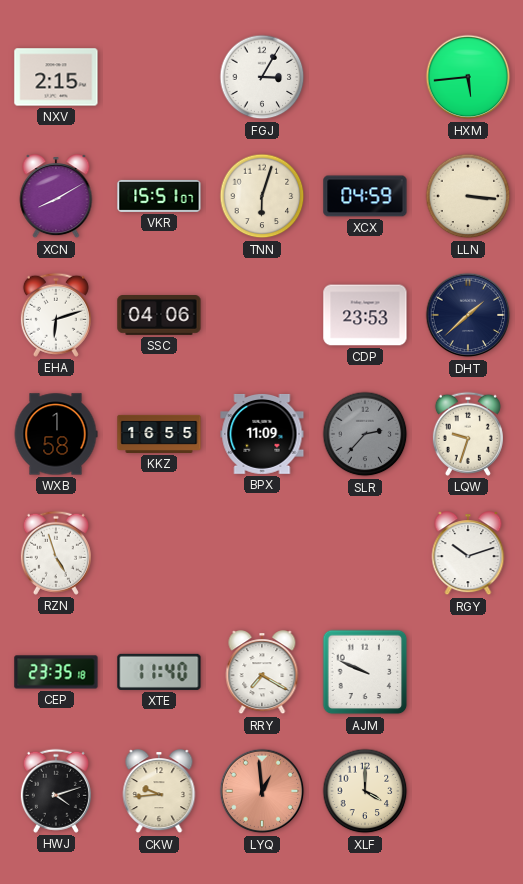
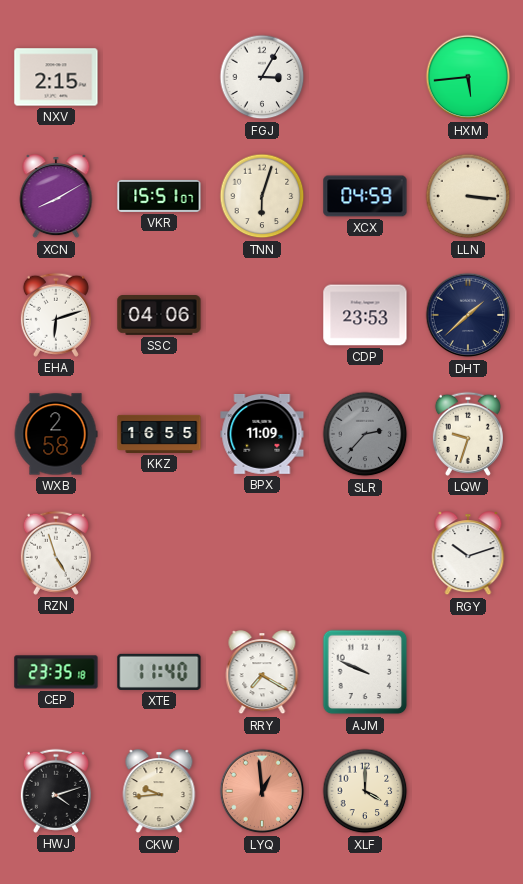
WXB: 1:58 -> 2:58 (56, 434)
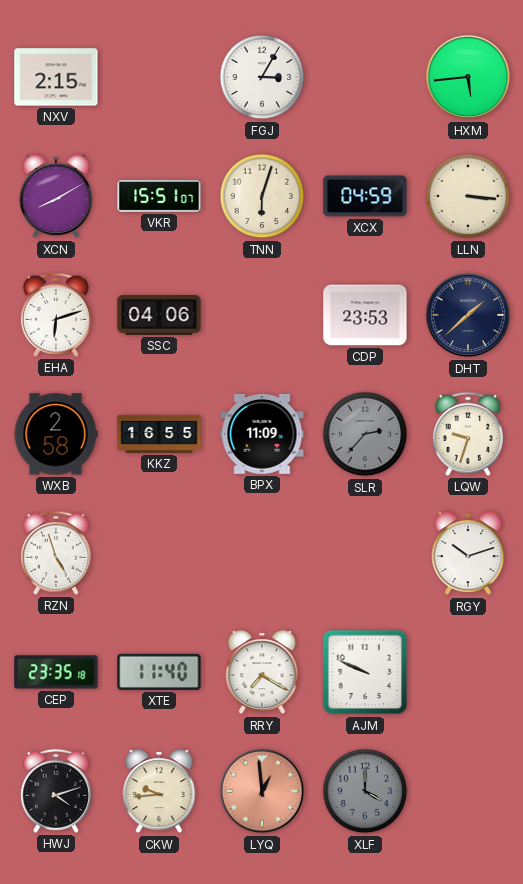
XLF dial: cream -> grey (365, 791)
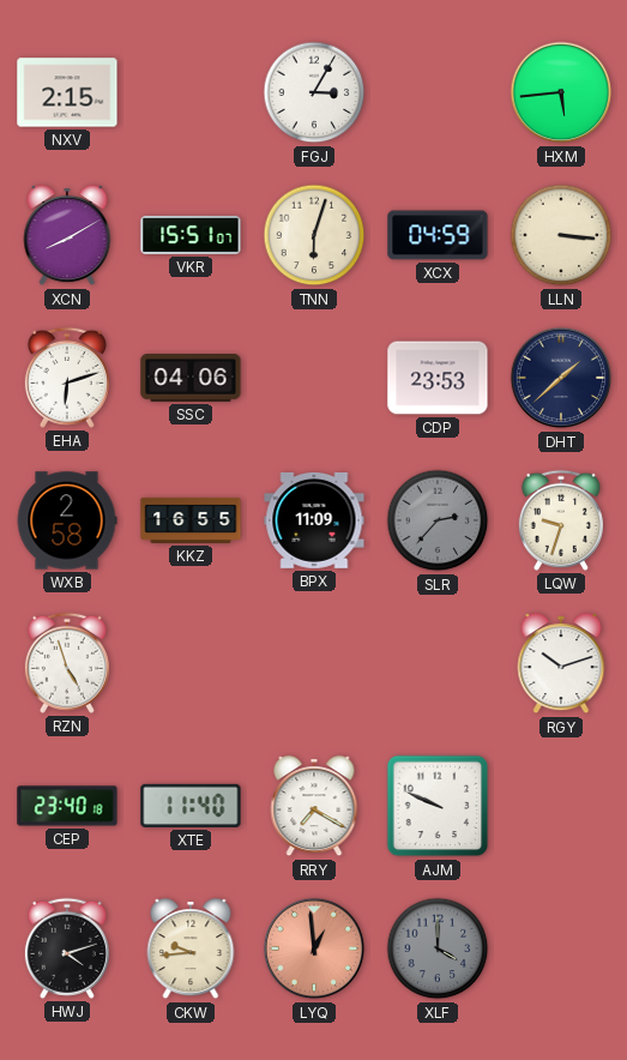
CEP: 23:35 -> 23:40 (67, 806)
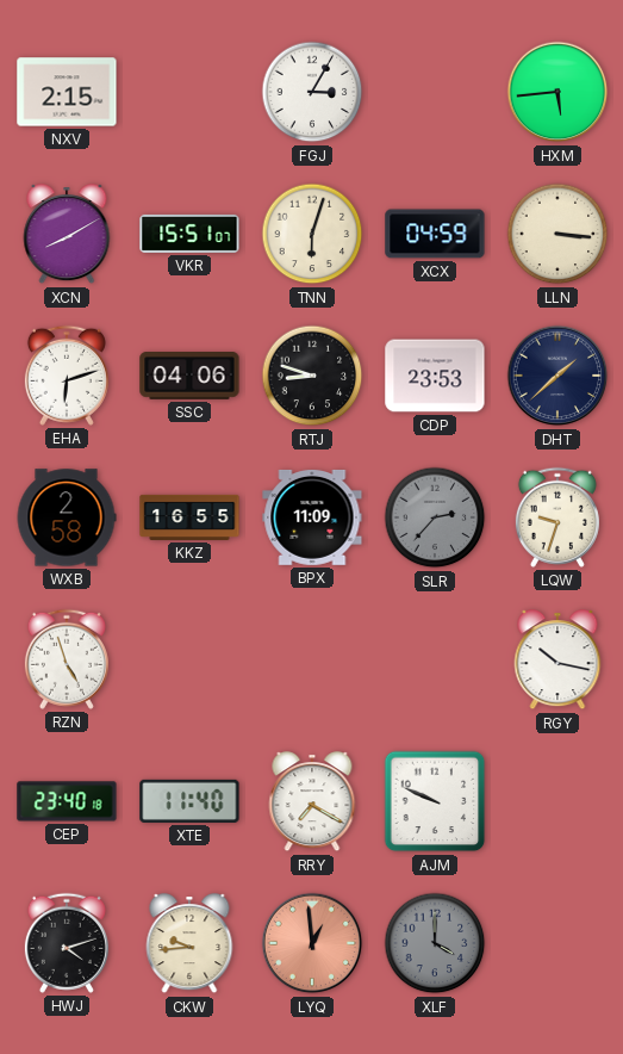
RTJ: none -> 8:48 (312, 376)
RGY: 10:12 -> 10:17 (557, 661)
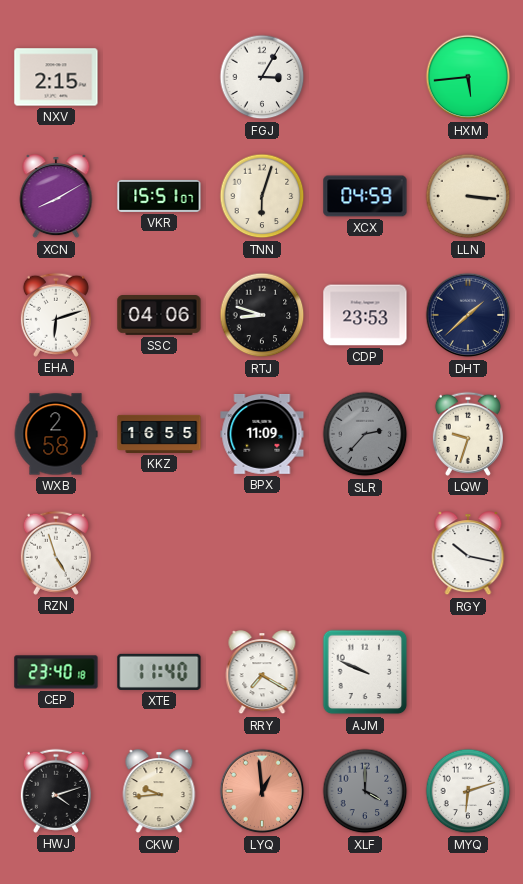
MYQ: none -> 6:12 (468, 791)
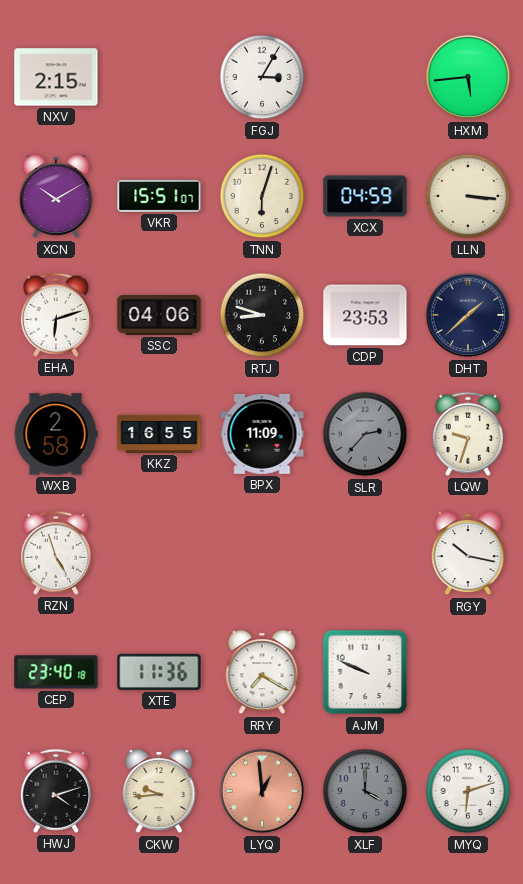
XCN: 8:10 -> 10:10 (56, 197)
XTE: 11:40 -> 11:36 (159, 672)
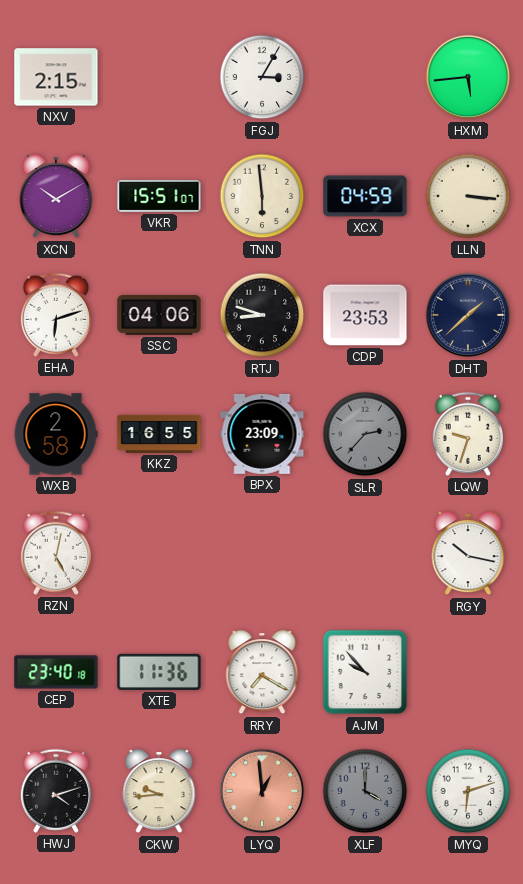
TNN: 6:03 -> 5:59 (262, 196)
BPX: 11:09 -> 23:09 (262, 434)
RZN: 4:57 -> 5:02 (56, 553)
AJM: 9:49 -> 9:53 (365, 672)
